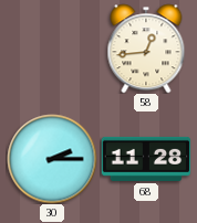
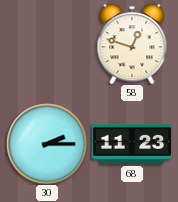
58: 12:44 -> 12:48 (132, 44)
68: 11:28 -> 11:23 (132, 144)
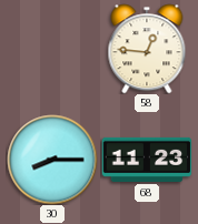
58: 12:48 -> 12:46 (147, 49)
30: 2:15 -> 8:15 (52, 160)
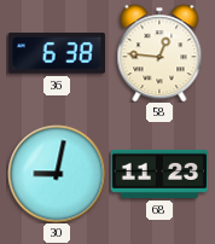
36: none -> 6:38 (56, 53)
30: 8:15 -> 9:02 (57, 174)
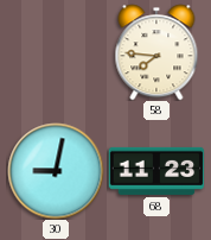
36: 6:38 -> none (56, 53)
58: 12:46 -> 7:46 (156, 52)
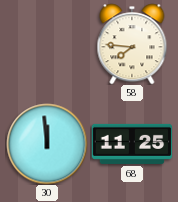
30: 9:02 -> 11:59 (47, 144)
68: 11:23 -> 11:25 (132, 144)
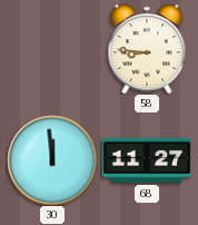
58: 7:46 -> 8:46 (147, 49)
68: 11:25 -> 11:27 (147, 160)
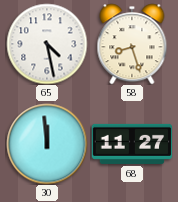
65: none -> 4:28 (47, 44)
58: 8:46 -> 8:27 (132, 44)
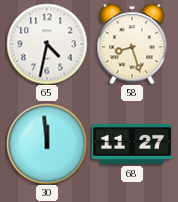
65: 4:28 -> 4:32 (47, 44)
